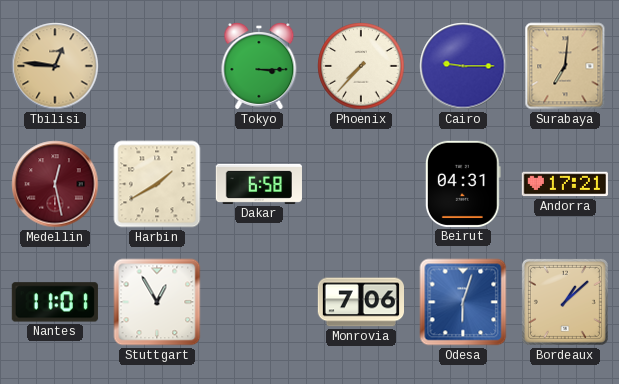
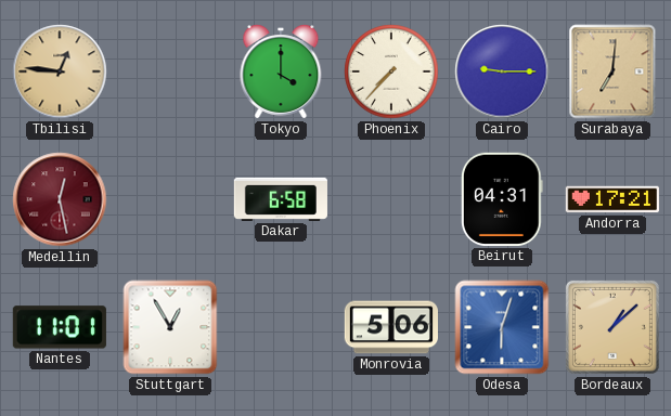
Tokyo: 3:15 -> 4:00 (281, 71)
Harbin: 1:40 -> none (157, 184)
Monrovia: 7:06 -> 5:06 (390, 327)
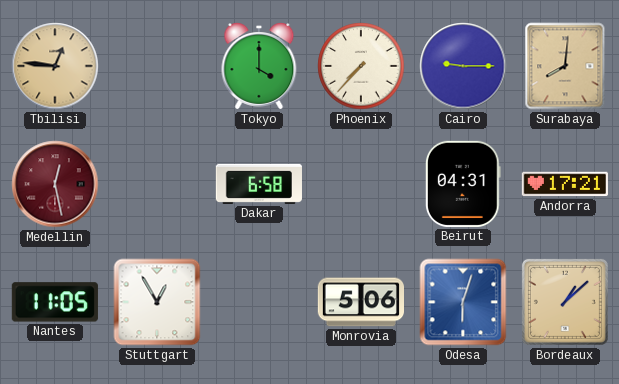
Surabaya: 7:01 -> 8:01 (565, 66)
Nantes: 11:01 -> 11:05 (55, 302)
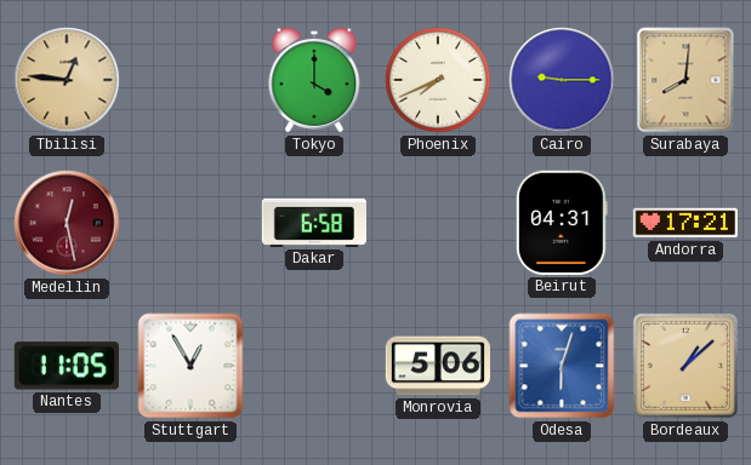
Phoenix: 7:37 -> 7:41 (438, 80)
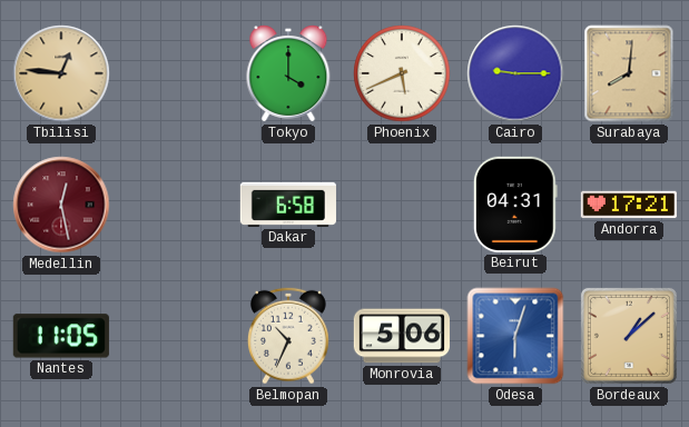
Phoenix: 7:41 -> 5:41 (402, 73)
Stuttgart: 12:55 -> none (190, 366)
Belmopan: none -> 10:34 (288, 336)
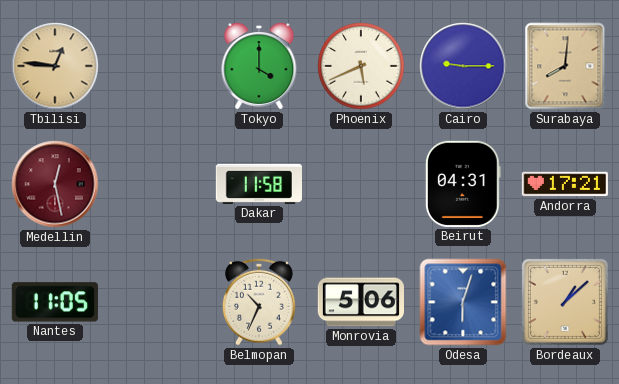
Dakar: 6:58 -> 11:58 (259, 184)
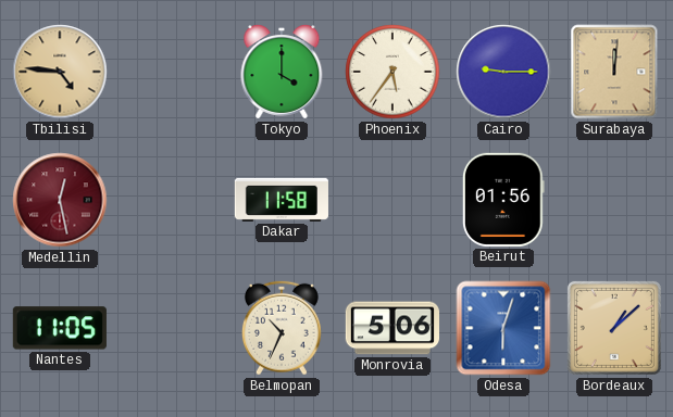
Tbilisi: 12:46 -> 4:46 (60, 72)
Phoenix: 5:41 -> 5:36 (392, 72)
Surabaya: 8:01 -> 12:01 (614, 72)
Beirut: 04:31 -> 01:56 (503, 200)
Andorra: 17:21 -> none (564, 184)
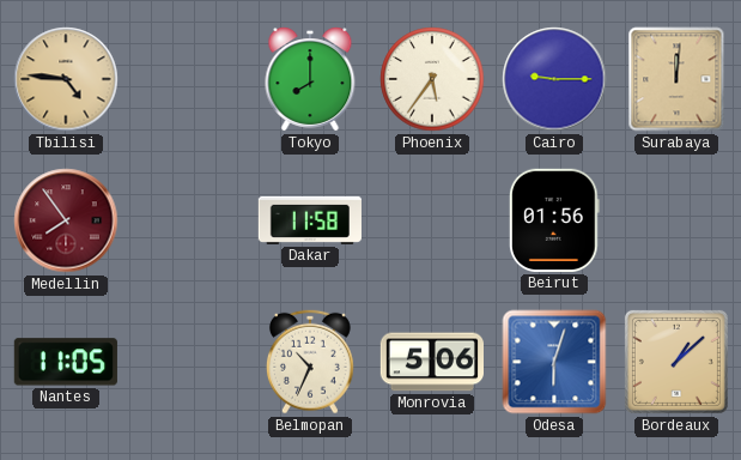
Tokyo: 4:00 -> 8:00 (310, 79)
Medellin: 12:28 -> 7:54 (66, 220)
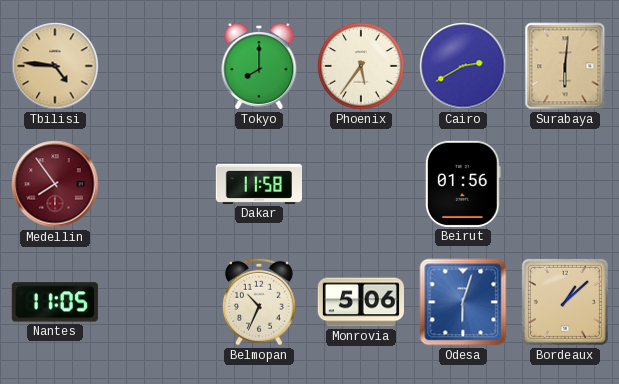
Cairo: 9:15 -> 2:40 (463, 66)
Surabaya: 12:01 -> 6:01 (565, 66)
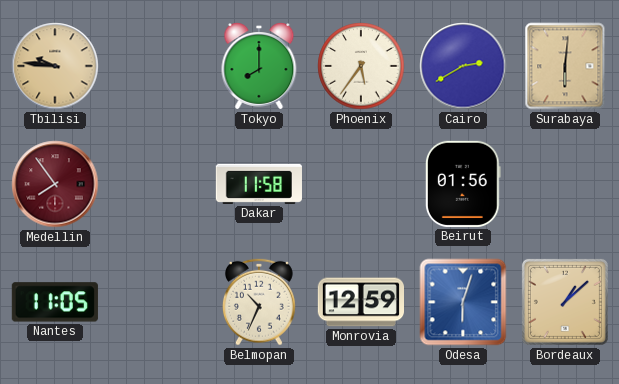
Tbilisi: 4:46 -> 9:46 (55, 66)
Monrovia: 5:06 -> 12:59 (360, 302)
